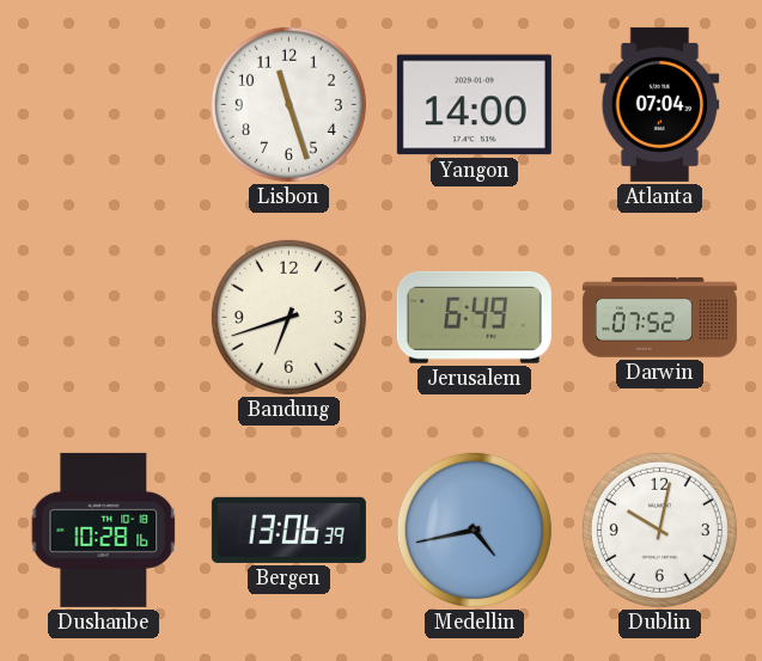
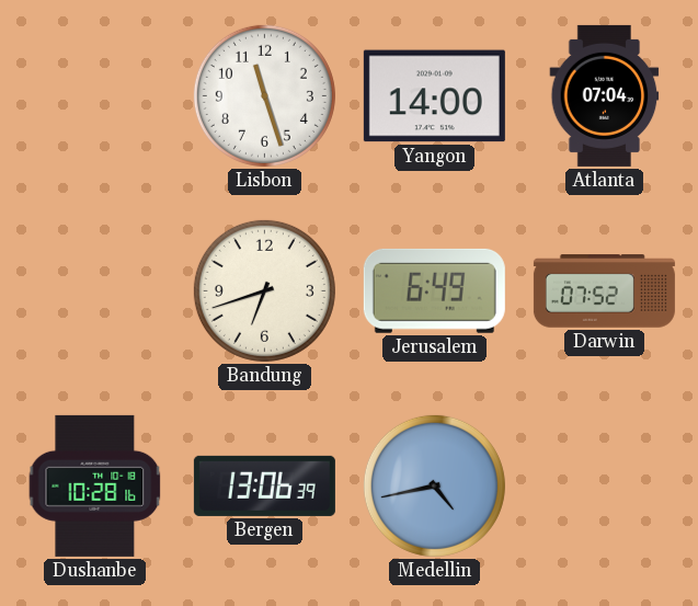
Dublin: 10:02 -> none (659, 530)
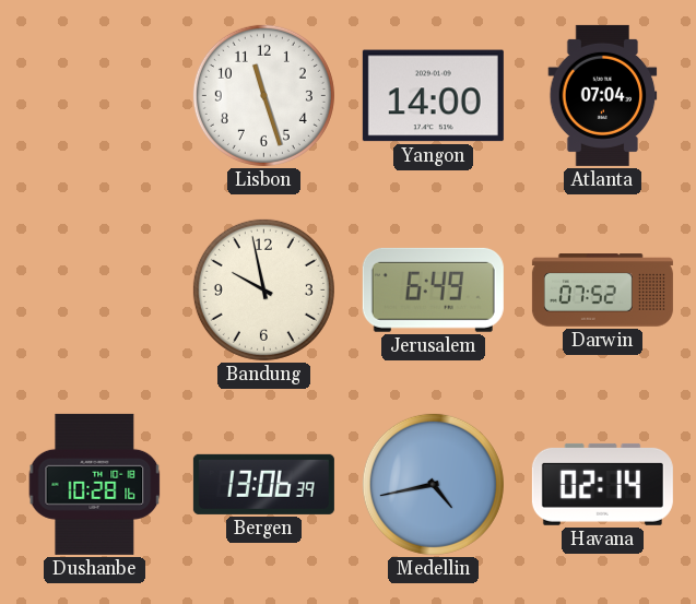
Bandung: 6:42 -> 9:58 (263, 289)
Havana: none -> 02:14 (602, 484)
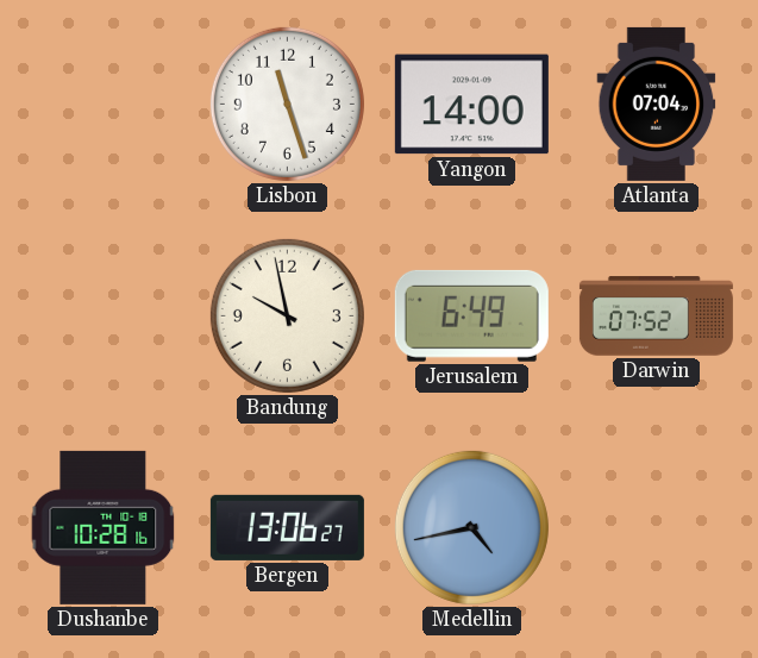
Bergen: 13:06:39 -> 13:06:27 (287, 527)
Havana: 02:14 -> none (602, 484)
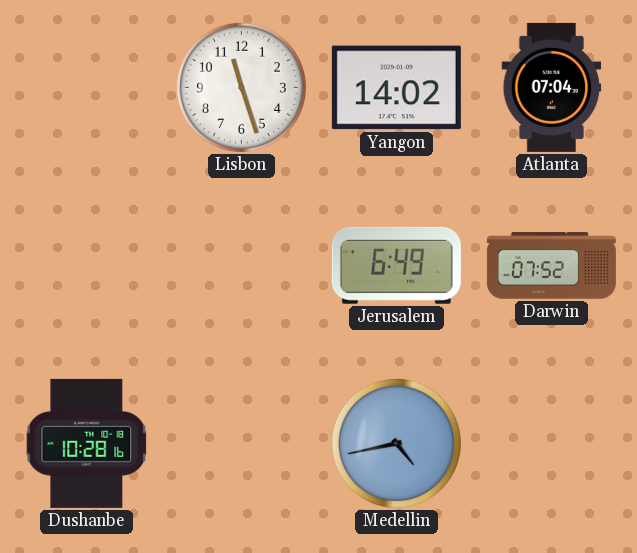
Yangon: 14:00 -> 14:02 (396, 88)
Bandung: 9:58 -> none (287, 315)
Bergen: 13:06 -> none (287, 527)
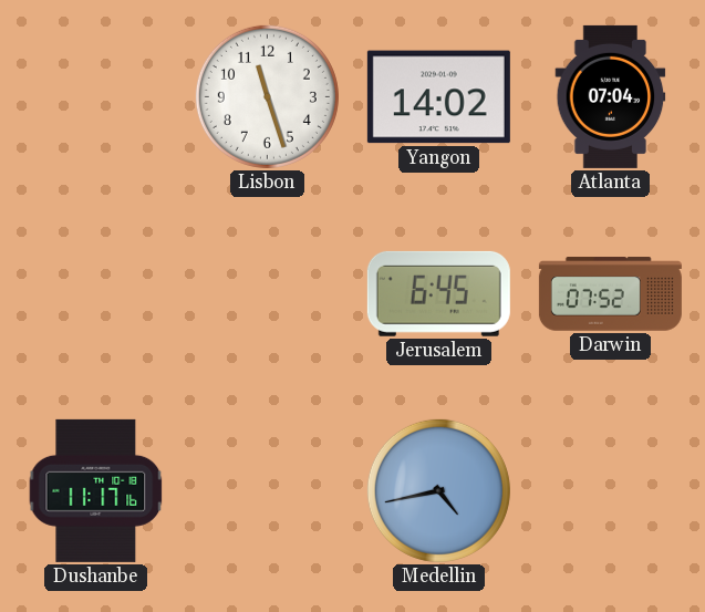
Jerusalem: 6:49 -> 6:45 (438, 293)
Dushanbe: 10:28 -> 11:17 (96, 490)
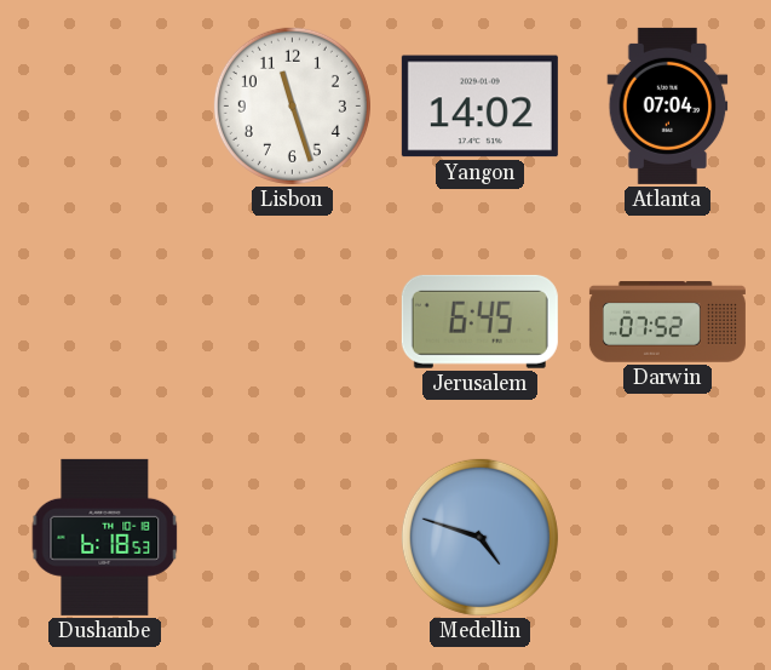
Dushanbe: 11:17 -> 6:18 (105, 537)
Medellin: 4:43 -> 4:48 (479, 537)
